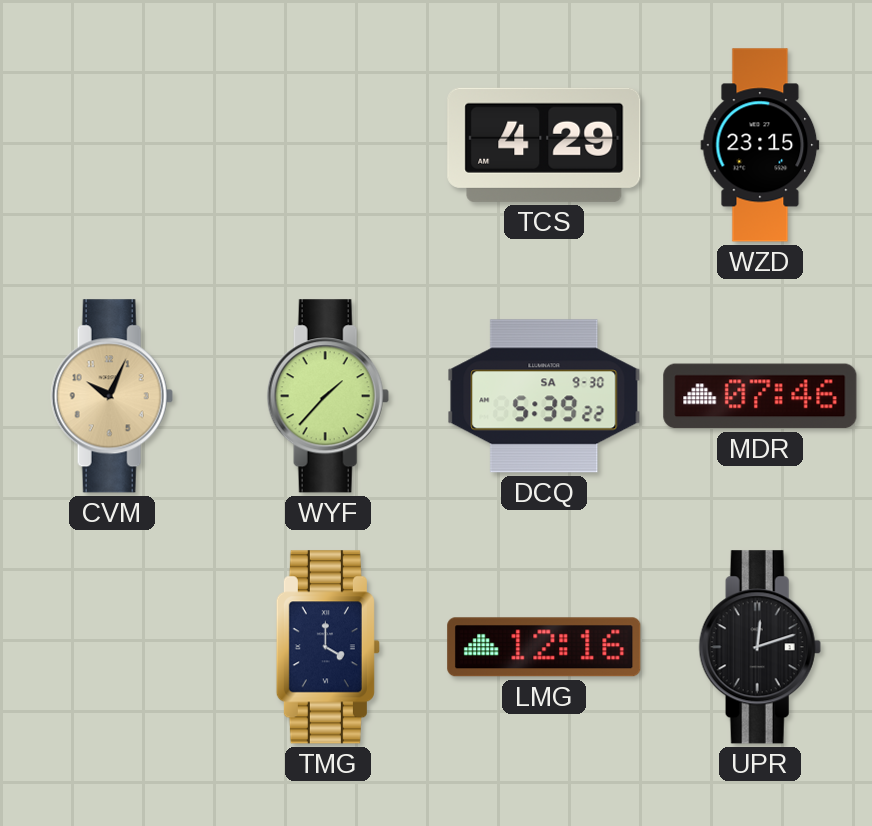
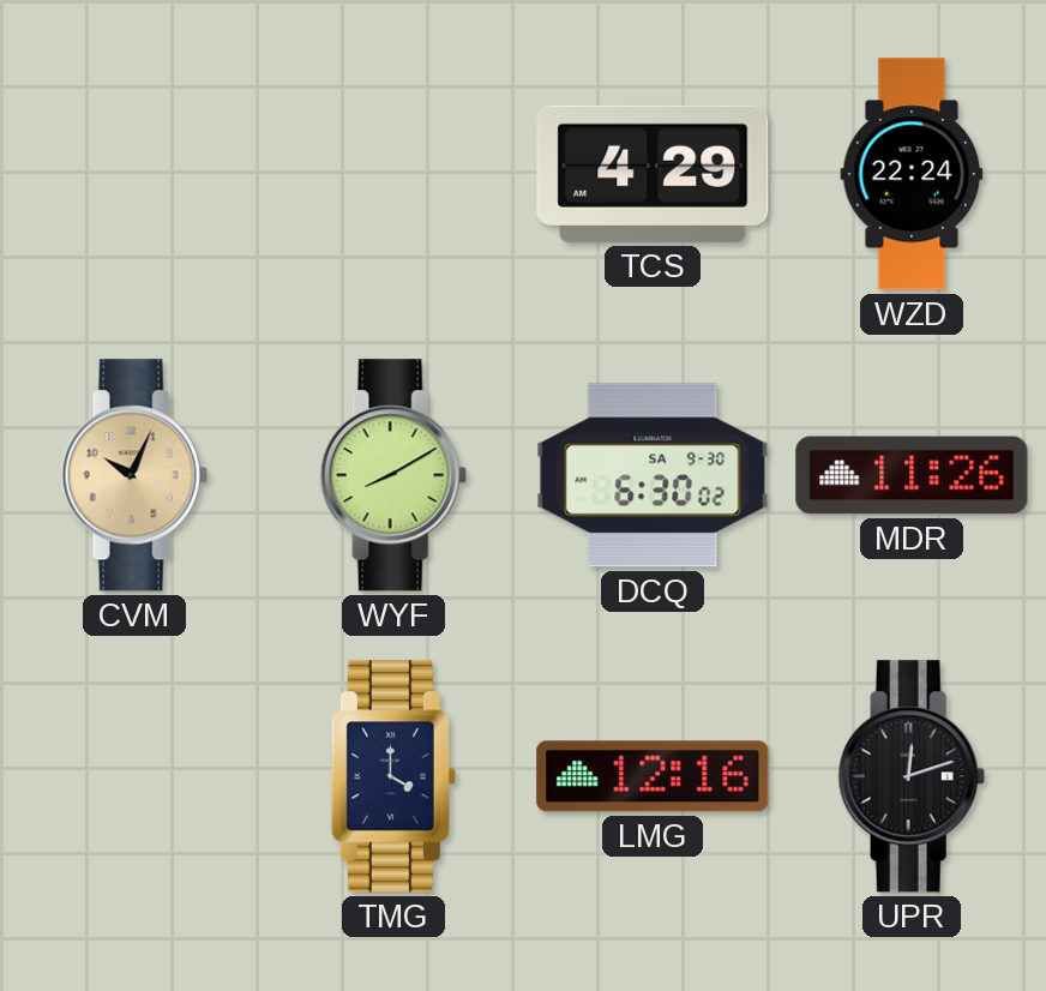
WZD: 23:15 -> 22:24 (912, 174)
WYF: 1:37 -> 8:10 (393, 475)
DCQ: 5:39 -> 6:30 (653, 475)
MDR: 07:46 -> 11:26 (912, 475)
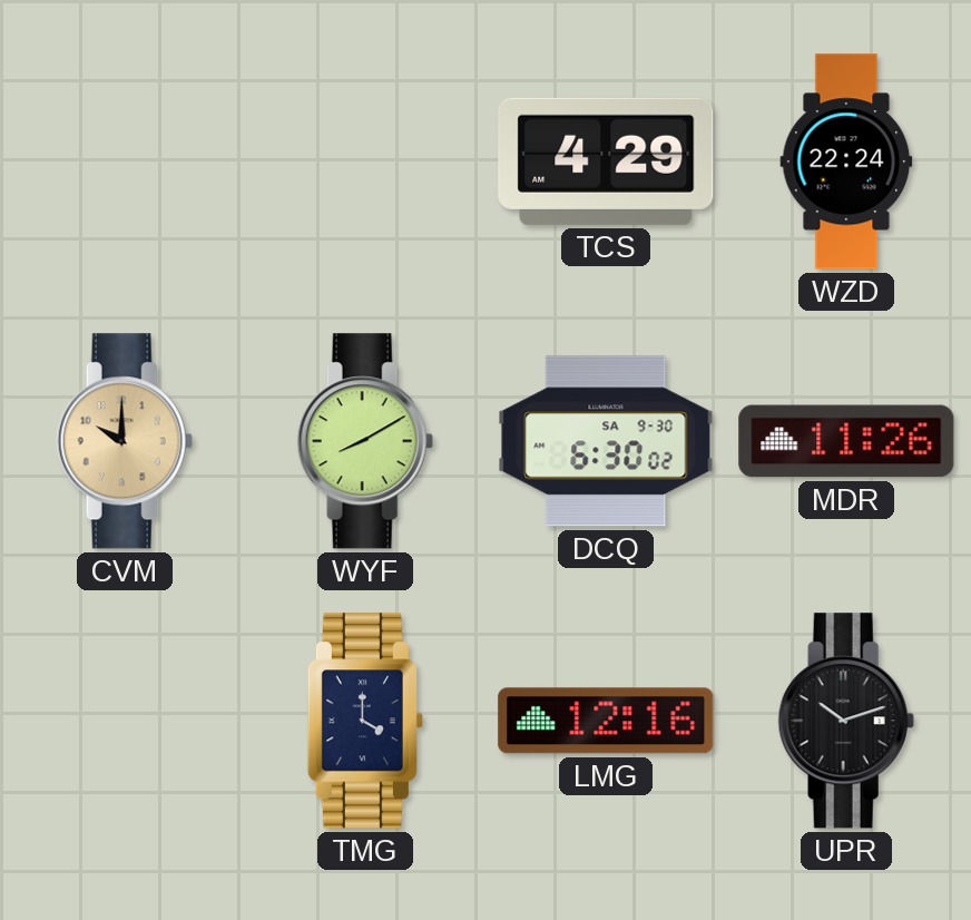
CVM: 10:04 -> 10:00 (125, 441)
UPR: 12:12 -> 10:12 (846, 721)
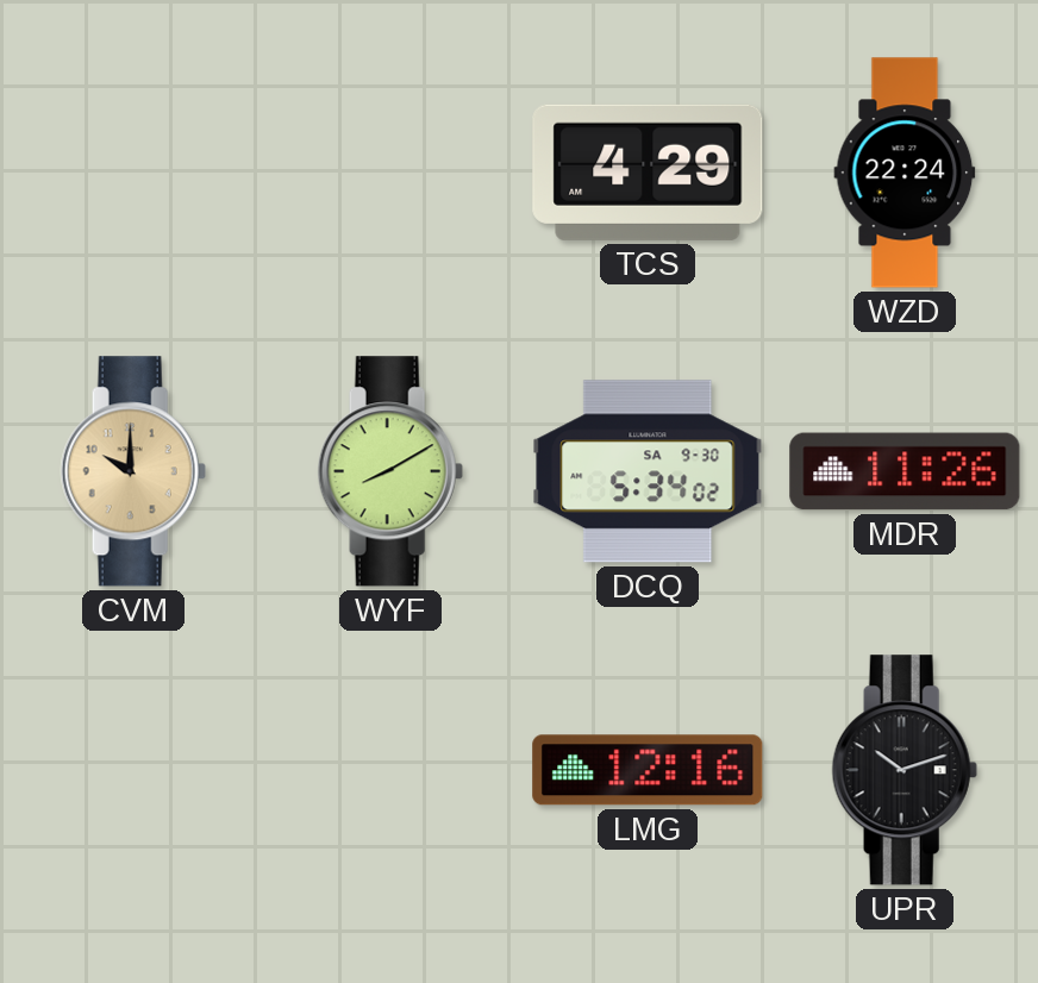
DCQ: 6:30 -> 5:34 (648, 471)
TMG: 4:00 -> none (365, 721)
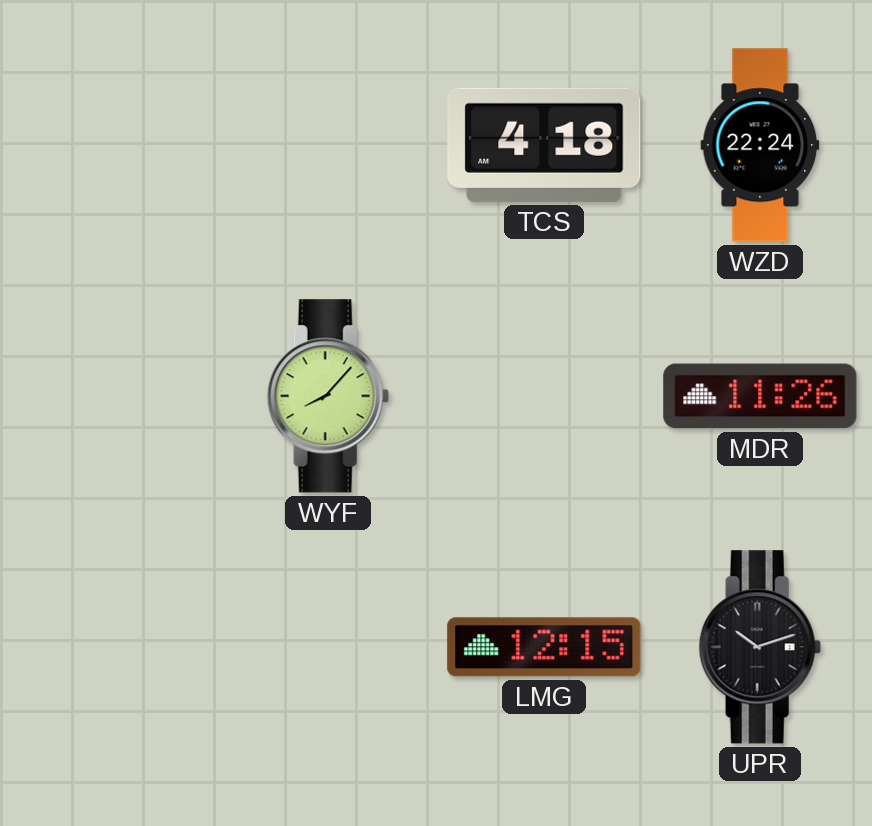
TCS: 4:29 -> 4:18 (544, 145)
CVM: 10:00 -> none (133, 471)
WYF: 8:10 -> 8:07 (328, 396)
DCQ: 5:34 -> none (648, 471)
LMG: 12:16 -> 12:15 (544, 647)
